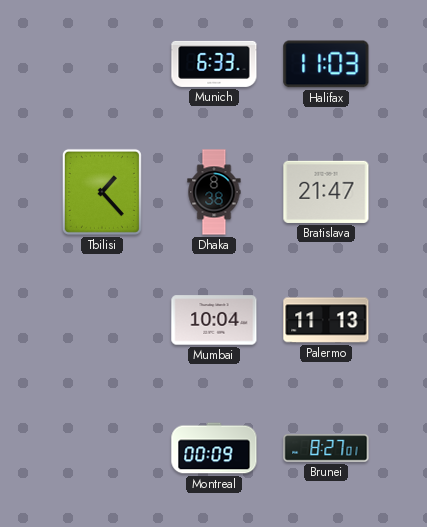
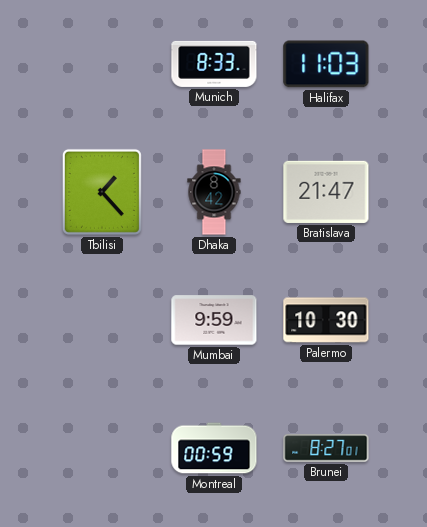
Munich: 6:33 -> 8:33 (214, 64)
Dhaka: 8:38 -> 8:42 (214, 192)
Mumbai: 10:04 -> 9:59 (214, 320)
Palermo: 11:13 -> 10:30 (326, 320)
Montreal: 00:09 -> 00:59 (214, 448)
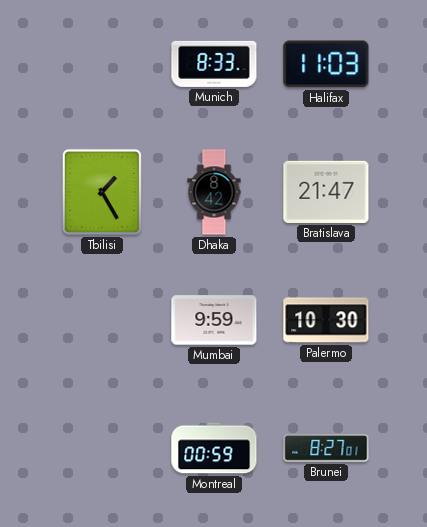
Tbilisi: 1:23 -> 1:25 (102, 192)
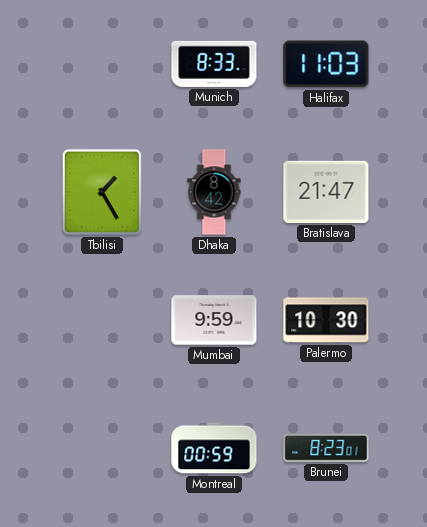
Brunei: 8:27 -> 8:23 (326, 448)
